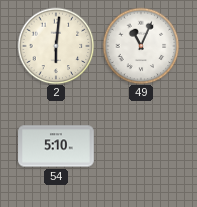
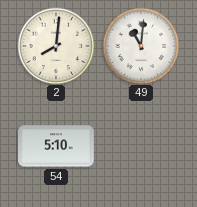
2: 6:01 -> 8:01 (56, 46)
49: 11:04 -> 11:01 (141, 46)
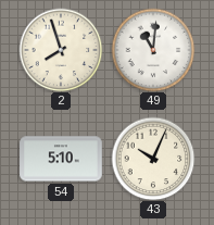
2: 8:01 -> 7:57 (61, 50)
43: none -> 10:04 (153, 159)
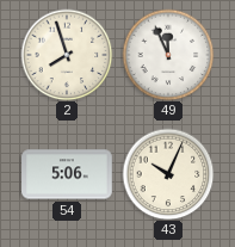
49: 11:01 -> 11:56 (168, 55)
54: 5:10 -> 5:06 (67, 174)
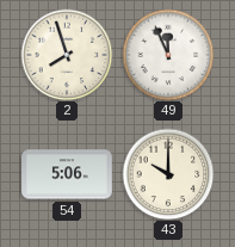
43: 10:04 -> 10:00 (168, 174)
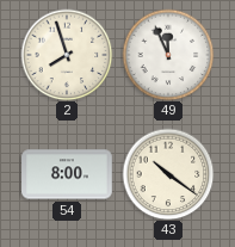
54: 5:06 -> 8:00 (67, 174)
43: 10:00 -> 10:21 (168, 174)
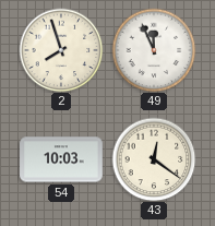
54: 8:00 -> 10:03 (61, 159)
43: 10:21 -> 12:21 (154, 159)
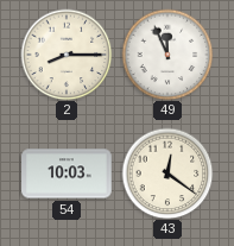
2: 7:57 -> 8:15 (67, 55)
